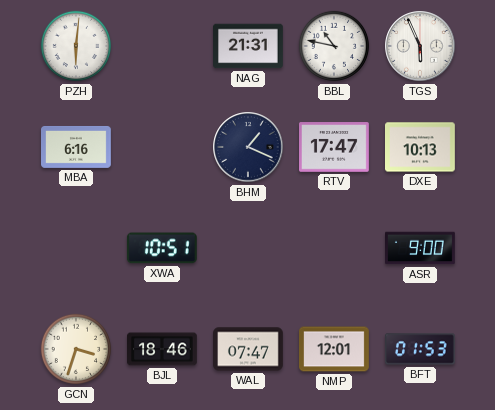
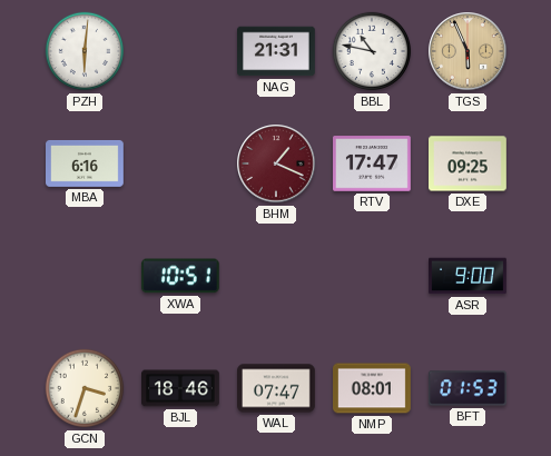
TGS dial: white -> champagne (468, 51)
BHM dial: navy -> burgundy (276, 163)
DXE: 10:13 -> 09:25 (469, 163)
NMP: 12:01 -> 08:01 (373, 388)
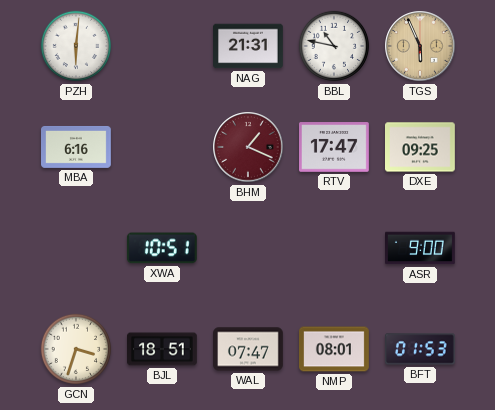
BJL: 18:46 -> 18:51 (163, 349)
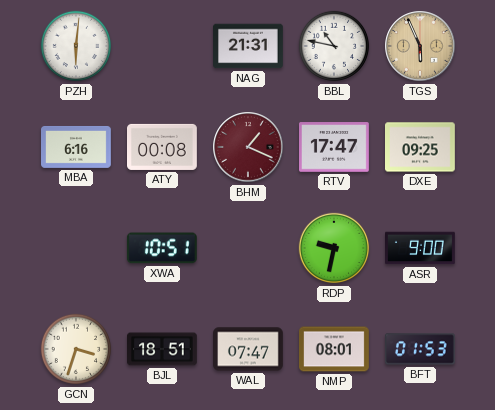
ATY: none -> 00:08 (163, 147)
RDP: none -> 9:32 (334, 248)
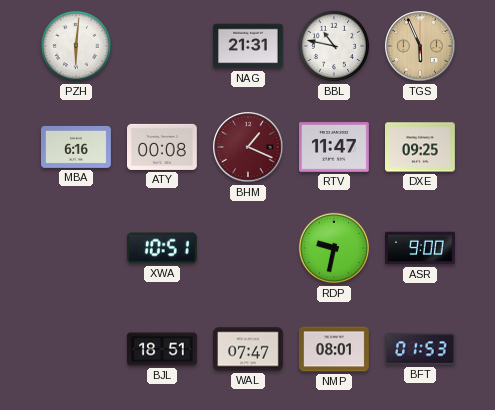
RTV: 17:47 -> 11:47 (335, 147)
GCN: 3:33 -> none (76, 349)
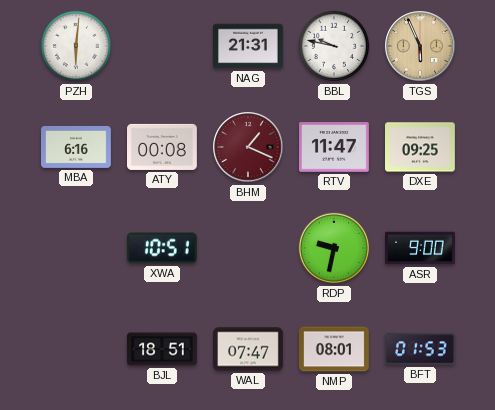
BBL: 10:47 -> 9:47 (334, 46)
